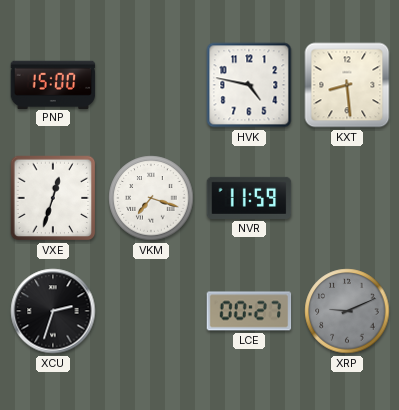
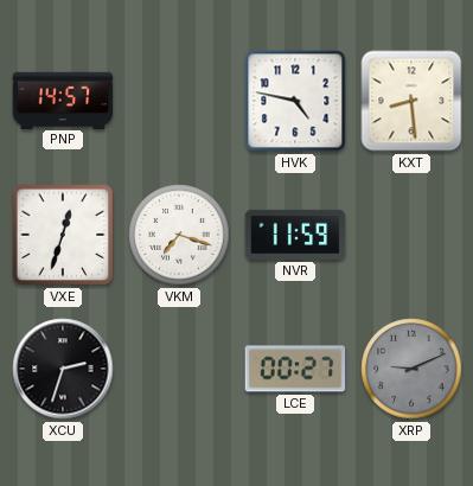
PNP: 15:00 -> 14:57 (63, 100)
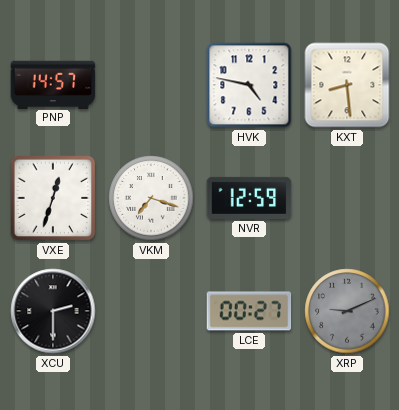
NVR: 11:59 -> 12:59 (249, 198)
XCU: 2:33 -> 2:30 (53, 311)
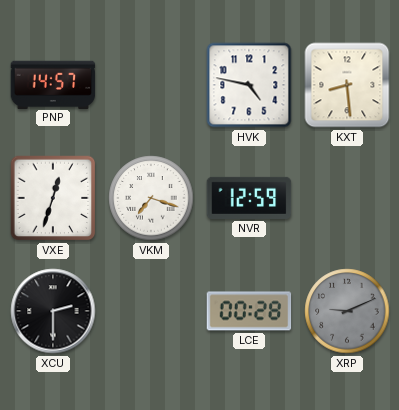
LCE: 00:27 -> 00:28 (249, 311)
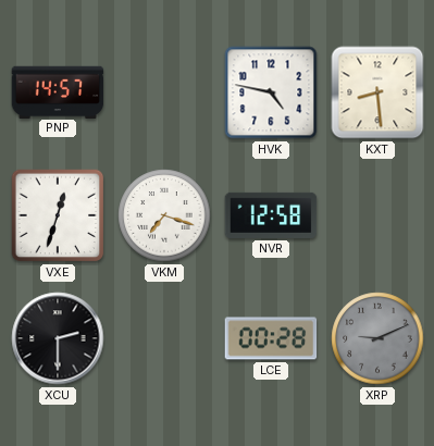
NVR: 12:59 -> 12:58 (271, 215)
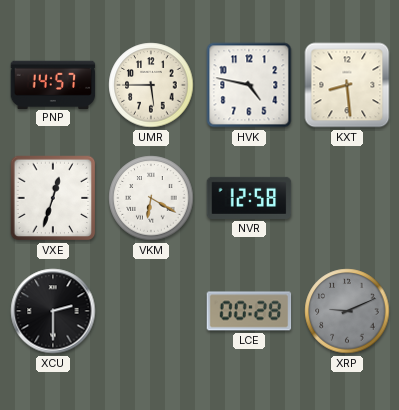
UMR: none -> 5:45 (151, 85)
VKM: 7:18 -> 6:20 (151, 198)
